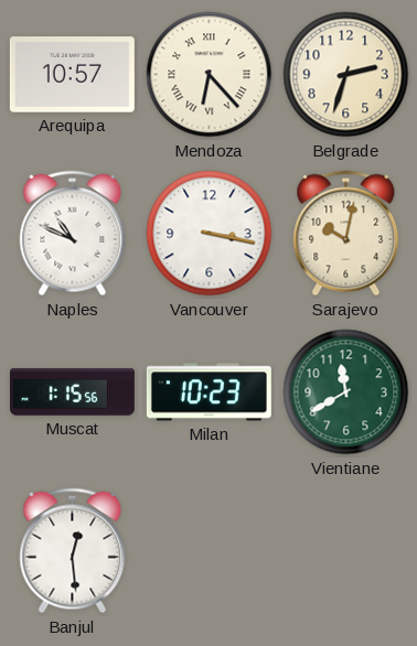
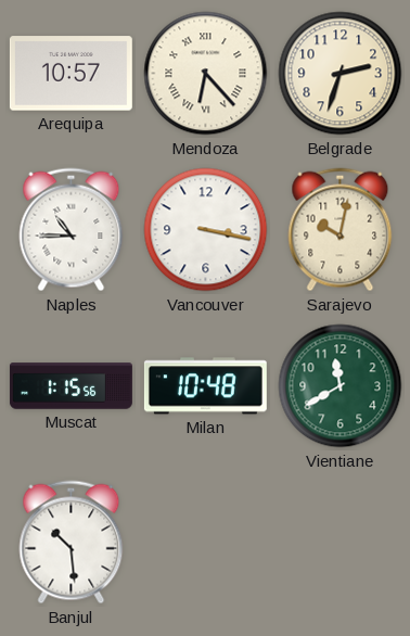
Naples: 10:49 -> 10:45 (72, 230)
Milan: 10:23 -> 10:48 (205, 386)
Banjul: 12:29 -> 10:29 (72, 543)
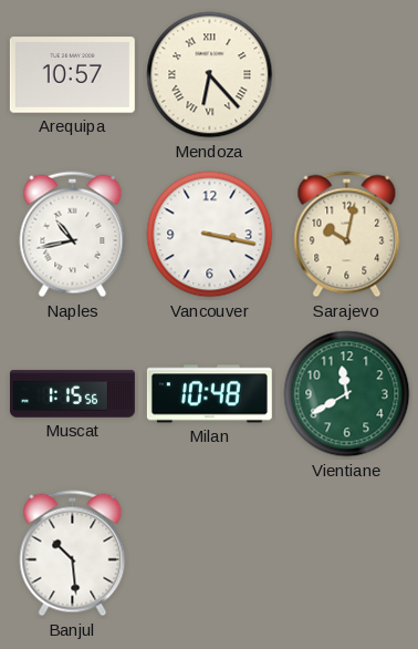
Belgrade: 2:33 -> none (341, 74)
Naples: 10:45 -> 10:43 (73, 235)
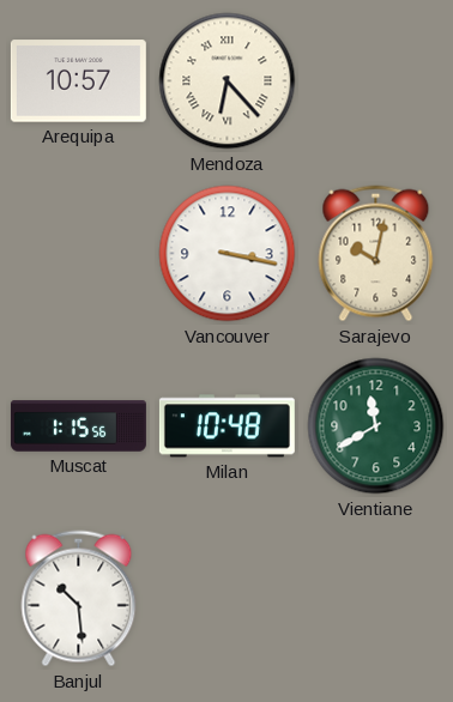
Naples: 10:43 -> none (73, 235)
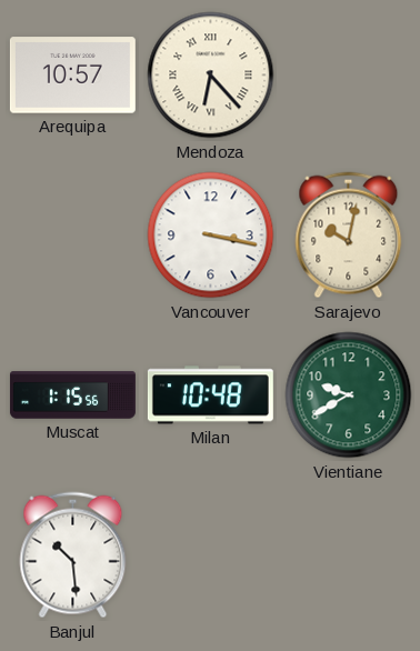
Vientiane: 11:40 -> 9:40 (349, 395)
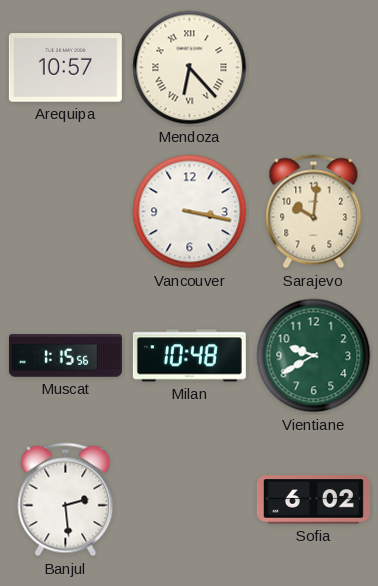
Sarajevo: 10:02 -> 10:01 (314, 212)
Banjul: 10:29 -> 2:29 (66, 500)
Sofia: none -> 6:02 (313, 500)
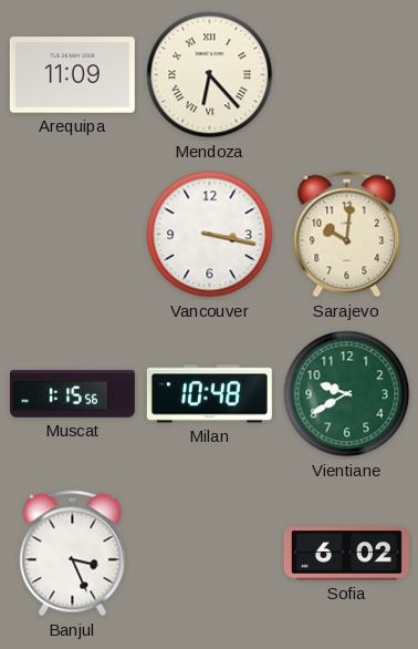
Arequipa: 10:57 -> 11:09 (72, 75)
Banjul: 2:29 -> 3:26 (73, 554)
